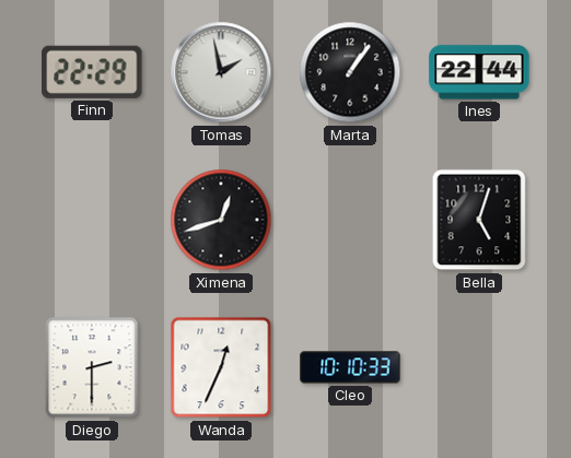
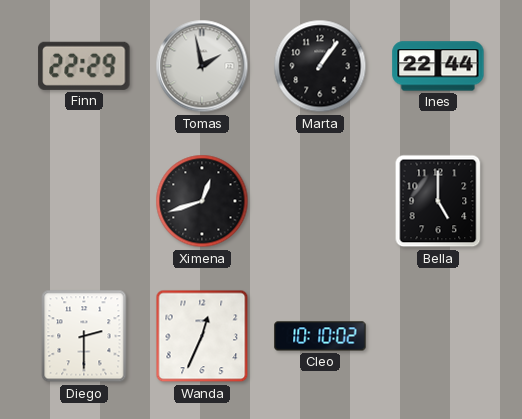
Bella: 5:03 -> 5:00 (438, 201)
Cleo: 10:10:33 -> 10:10:02 (320, 336)
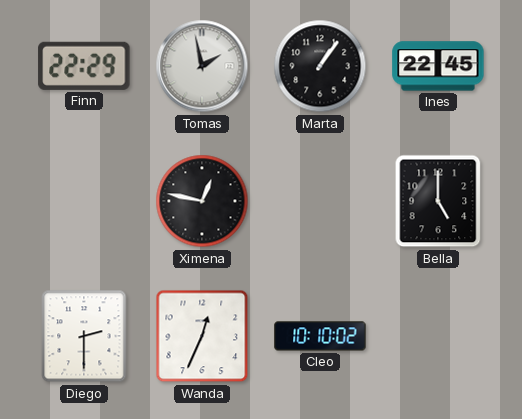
Ines: 22:44 -> 22:45 (438, 66)
Ximena: 12:42 -> 12:47 (202, 201)
